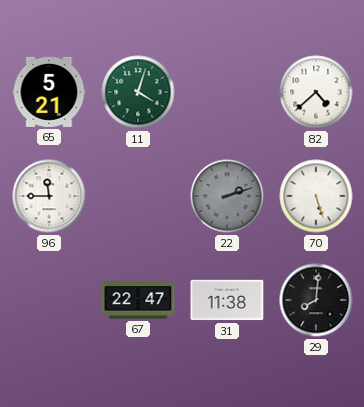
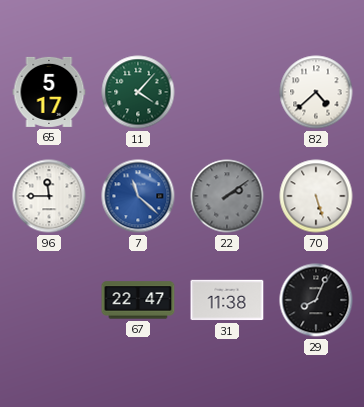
65: 5:21 -> 5:17 (49, 92)
11: 4:03 -> 4:07 (138, 92)
7: none -> 11:22 (138, 196)
22: 2:12 -> 2:09 (227, 196)
29: 8:01 -> 8:04 (316, 300)
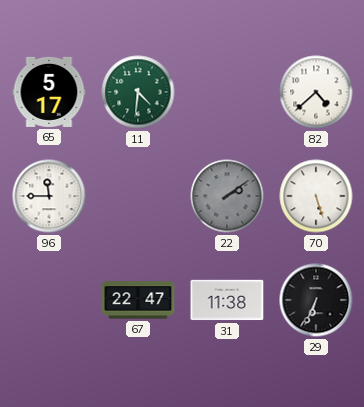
11: 4:07 -> 4:31 (138, 92)
7: 11:22 -> none (138, 196)
29: 8:04 -> 6:34 (316, 300)
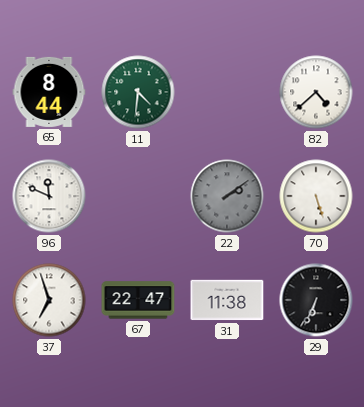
65: 5:17 -> 8:44 (49, 92)
96: 11:45 -> 11:49 (49, 196)
37: none -> 6:57 (49, 300)
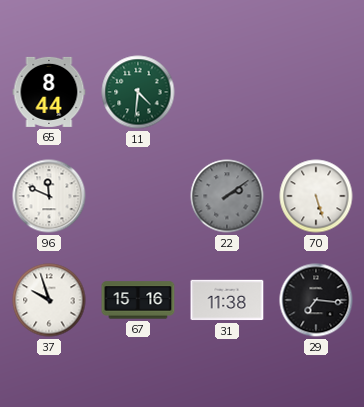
82: 4:38 -> none (316, 92)
37: 6:57 -> 9:57 (49, 300)
67: 22:47 -> 15:16 (138, 300)
29: 6:34 -> 7:16 (316, 300)
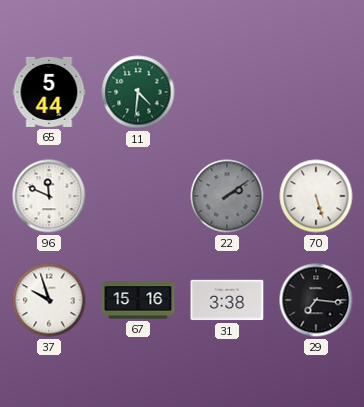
65: 8:44 -> 5:44 (49, 92)
31: 11:38 -> 3:38 (227, 300)
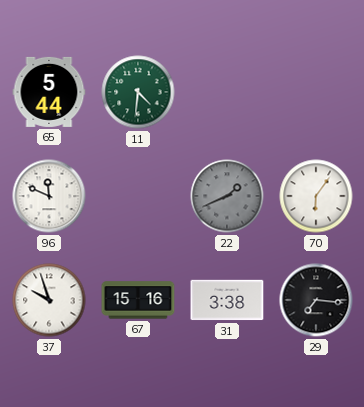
22: 2:09 -> 1:41 (227, 196)
70: 5:27 -> 6:06 (316, 196)
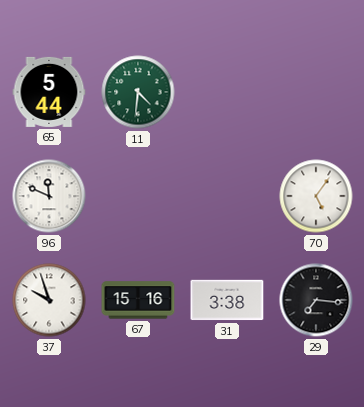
22: 1:41 -> none (227, 196)
70: 6:06 -> 5:06 (316, 196)
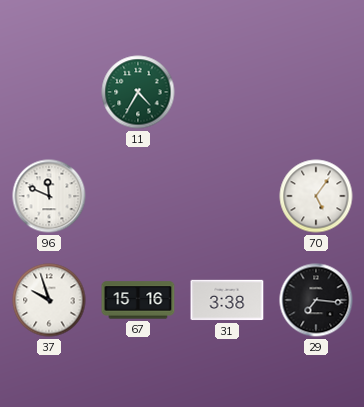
65: 5:44 -> none (49, 92)
11: 4:31 -> 4:35 (138, 92)
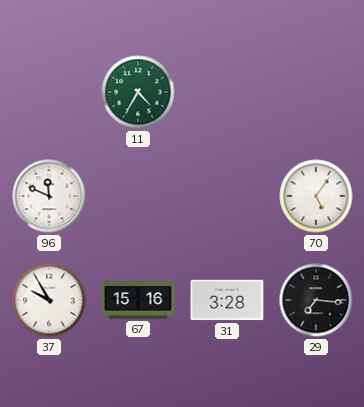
37: 9:57 -> 9:55 (49, 300)
31: 3:38 -> 3:28 (227, 300)
